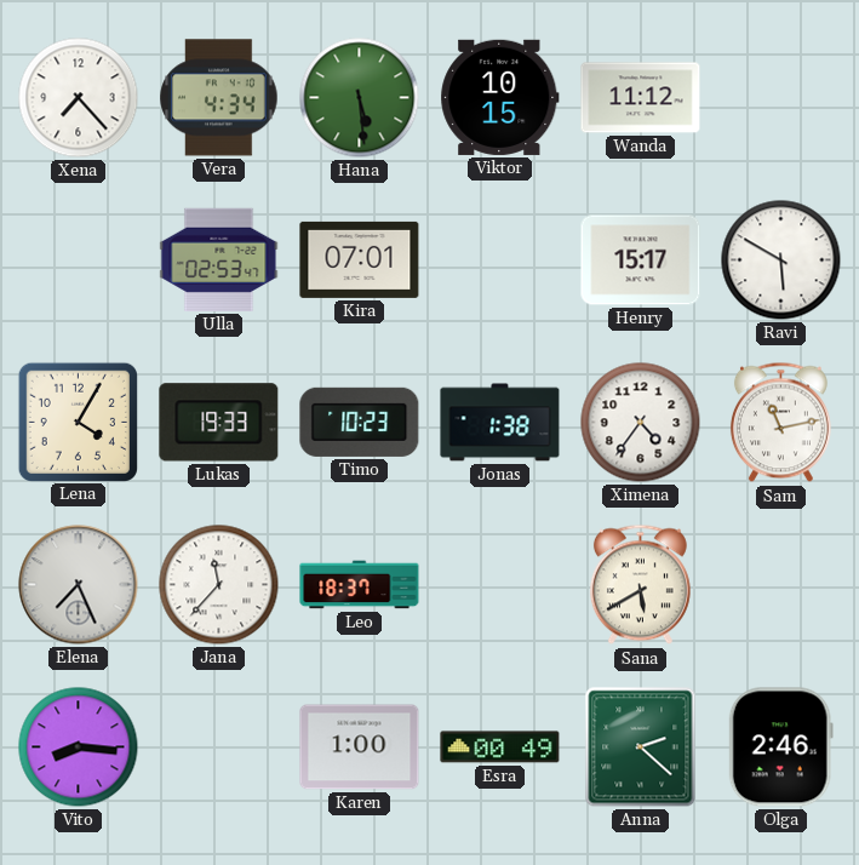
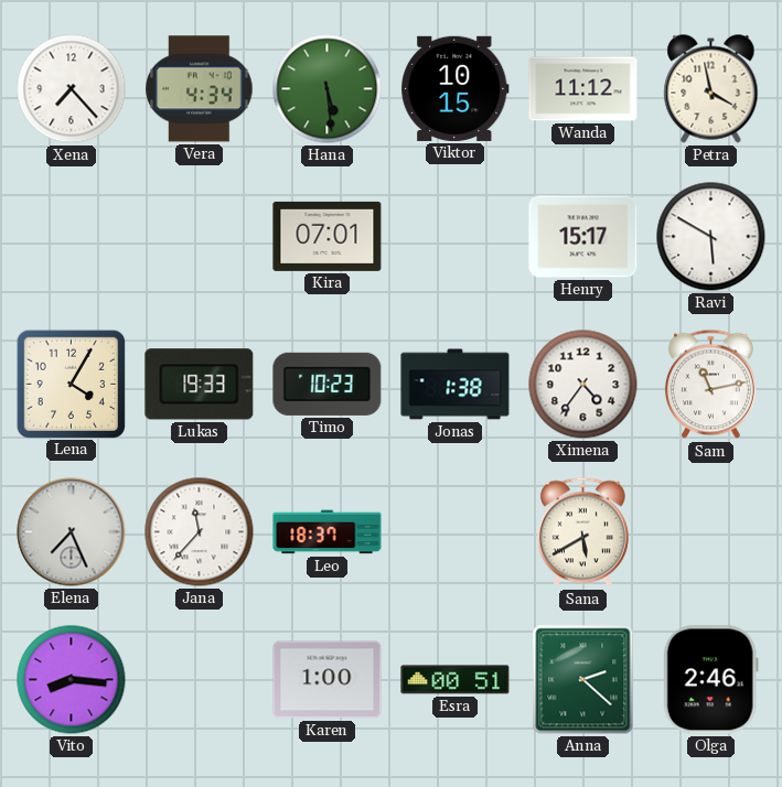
Petra: none -> 3:58 (711, 89)
Ulla: 02:53 -> none (219, 259)
Esra: 00:49 -> 00:51 (456, 680)
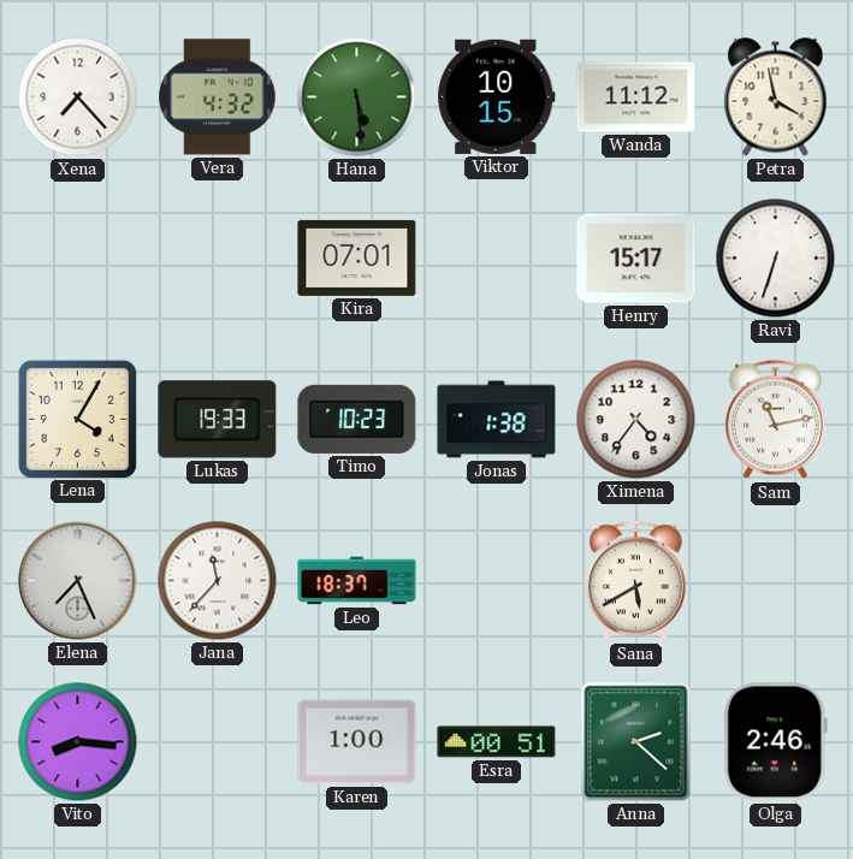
Vera: 4:34 -> 4:32 (218, 97)
Ravi: 5:50 -> 6:33 (776, 259)
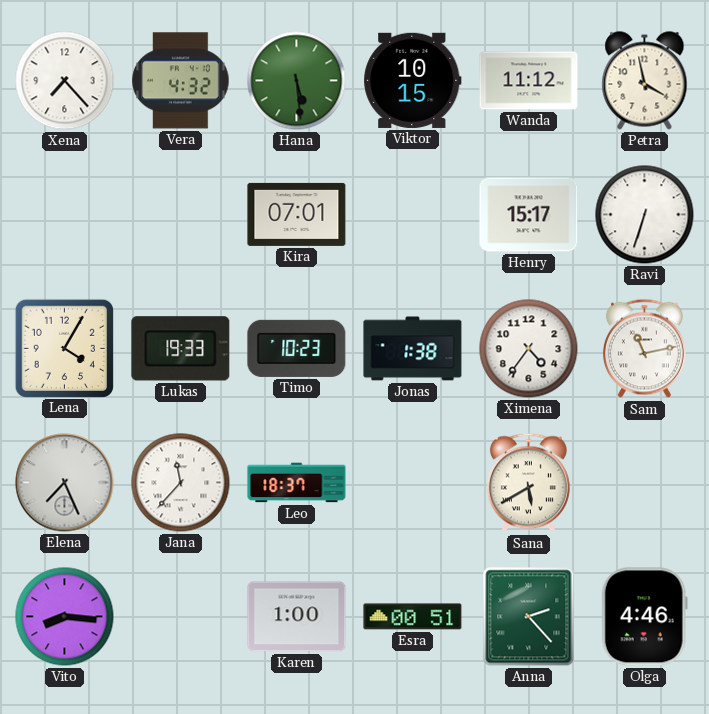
Anna: 2:22 -> 2:23 (529, 617)
Olga: 2:46 -> 4:46 (644, 617)
